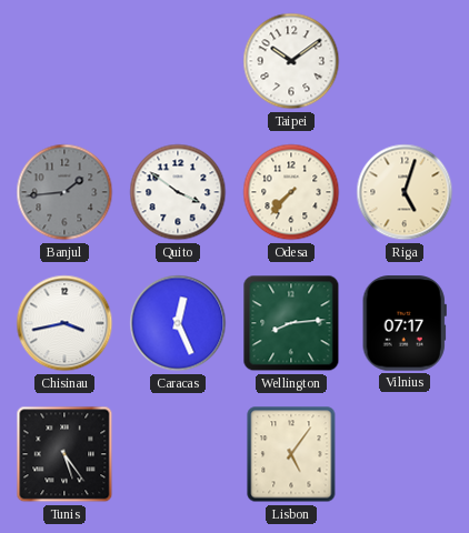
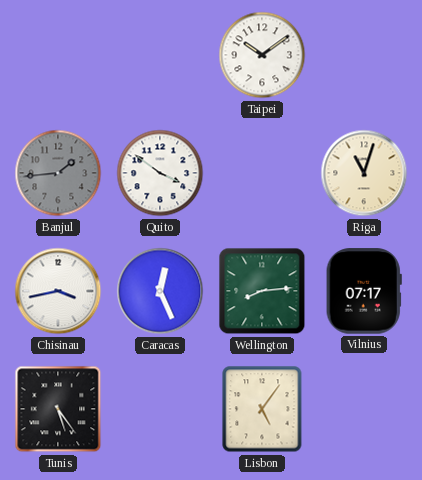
Odesa: 7:37 -> none (291, 192)
Riga: 5:03 -> 11:03 (364, 173)
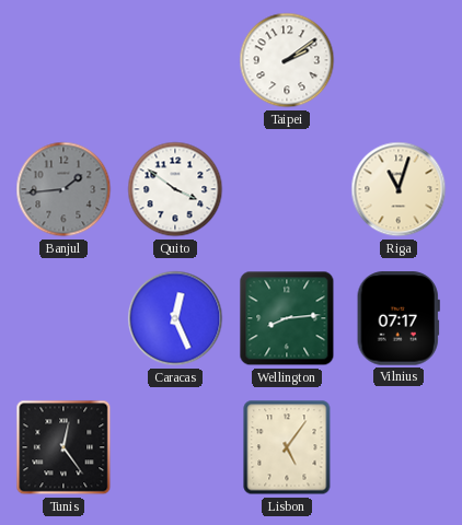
Taipei: 10:09 -> 2:09 (287, 60)
Chisinau: 3:43 -> none (58, 291)
Tunis: 5:24 -> 12:24 (63, 447)
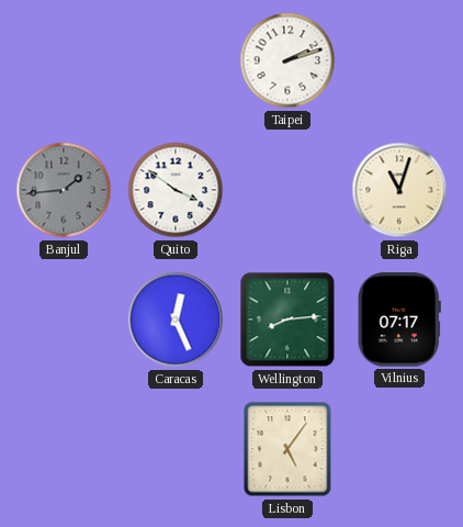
Taipei: 2:09 -> 2:12 (287, 60)
Tunis: 12:24 -> none (63, 447)
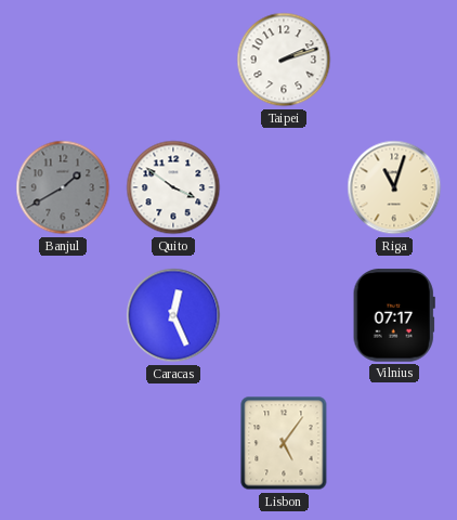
Banjul: 1:44 -> 1:40 (63, 187)
Wellington: 8:14 -> none (287, 319)
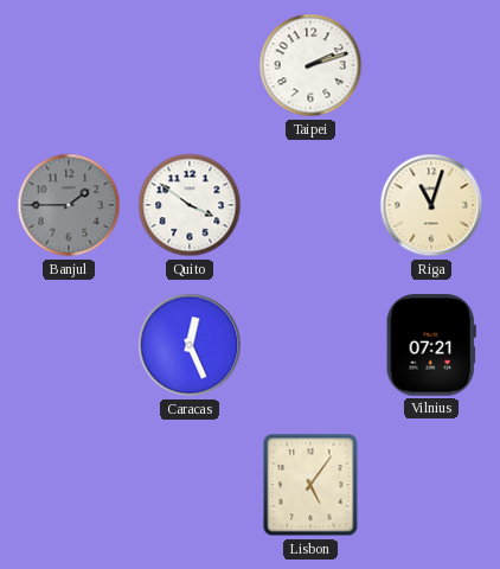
Banjul: 1:40 -> 1:45 (69, 205)
Vilnius: 07:17 -> 07:21 (431, 345)
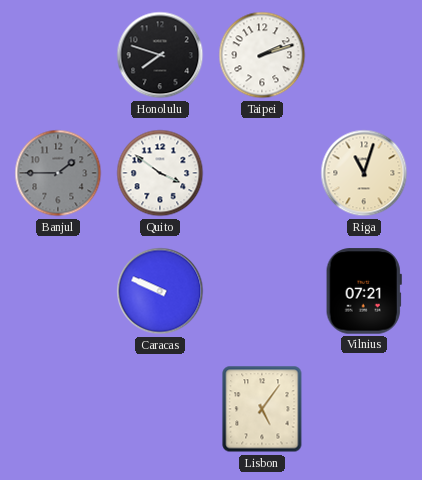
Honolulu: none -> 7:48 (160, 55)
Caracas: 12:26 -> 9:49 (160, 291)
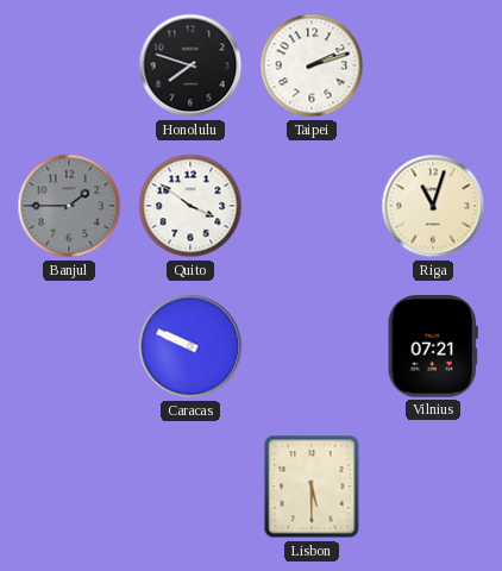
Lisbon: 5:06 -> 5:30 (312, 487)
